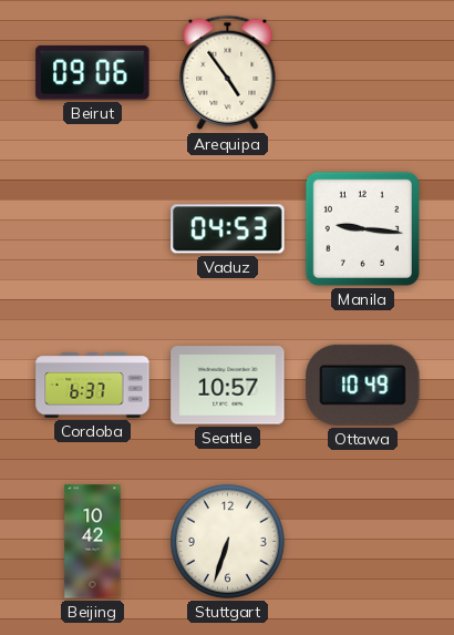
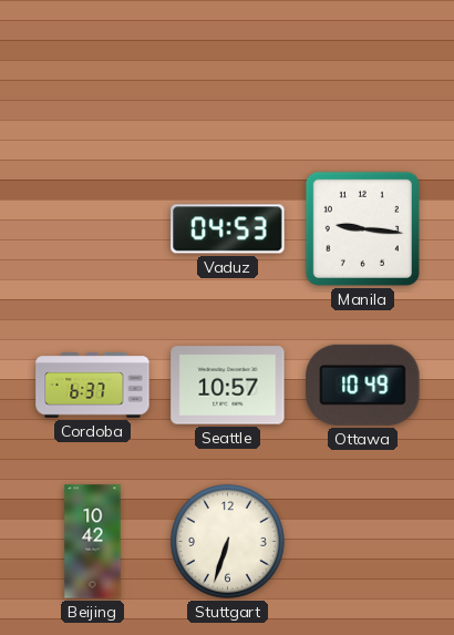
Beirut: 09:06 -> none (93, 73)
Arequipa: 4:54 -> none (228, 73)
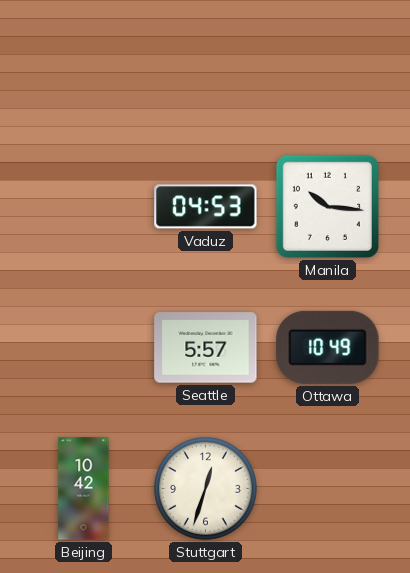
Manila: 9:16 -> 10:16 (327, 206)
Cordoba: 6:37 -> none (93, 386)
Seattle: 10:57 -> 5:57 (206, 348)
Stuttgart: 6:33 -> 12:33 (205, 488)
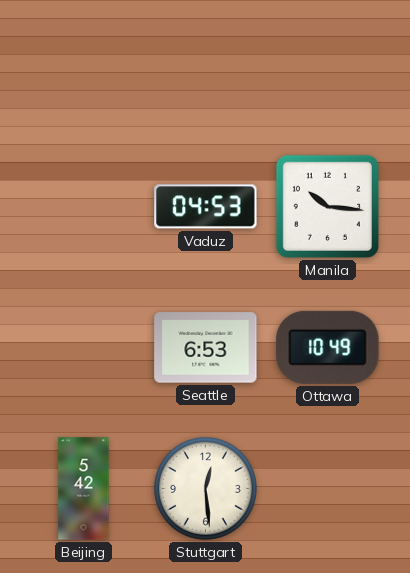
Seattle: 5:57 -> 6:53 (206, 348)
Beijing: 10:42 -> 5:42 (84, 489)
Stuttgart: 12:33 -> 12:29 (205, 488)
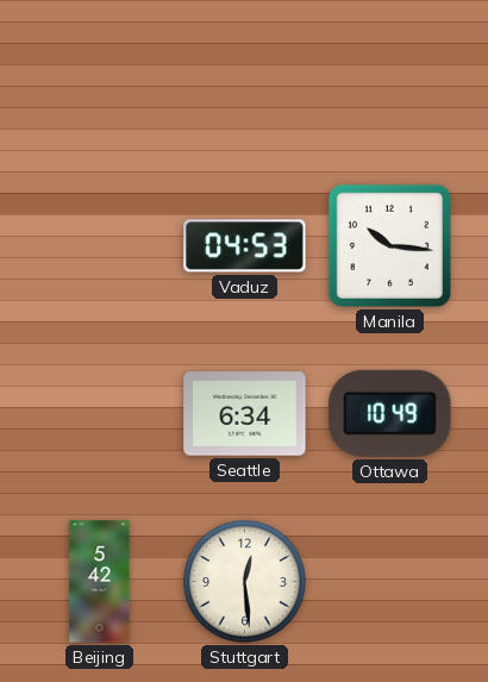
Seattle: 6:53 -> 6:34 (245, 414)
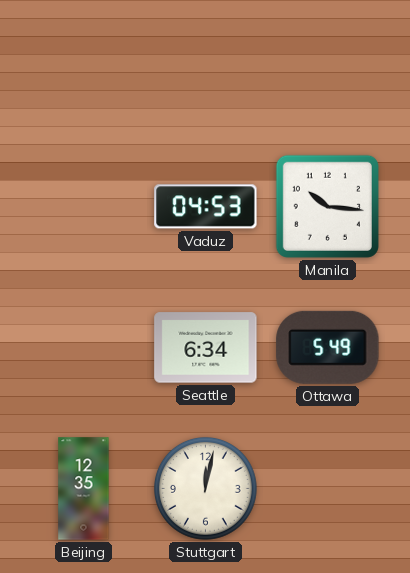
Ottawa: 10:49 -> 5:49 (328, 347)
Beijing: 5:42 -> 12:35 (84, 489)
Stuttgart: 12:29 -> 12:02 (205, 488)
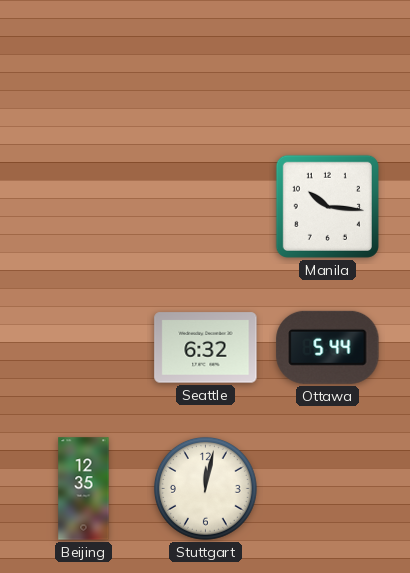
Vaduz: 04:53 -> none (206, 207)
Seattle: 6:34 -> 6:32 (206, 348)
Ottawa: 5:49 -> 5:44 (328, 347)
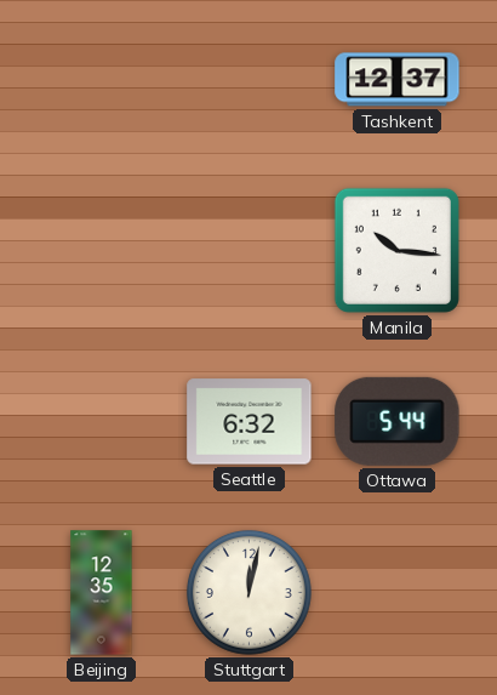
Tashkent: none -> 12:37 (398, 80)
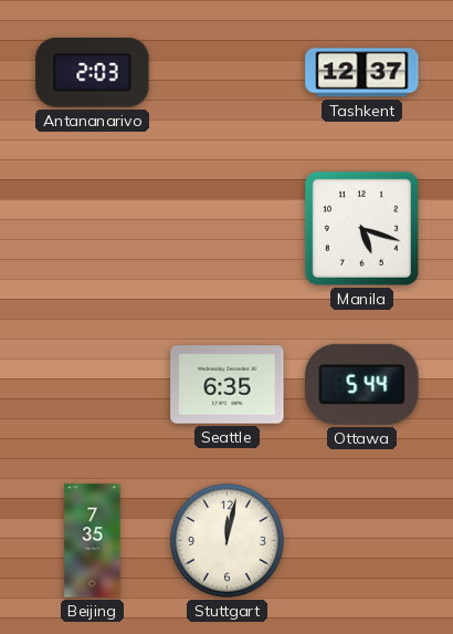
Antananarivo: none -> 2:03 (93, 73)
Manila: 10:16 -> 5:18 (361, 228)
Seattle: 6:32 -> 6:35 (228, 385)
Beijing: 12:35 -> 7:35 (93, 541)
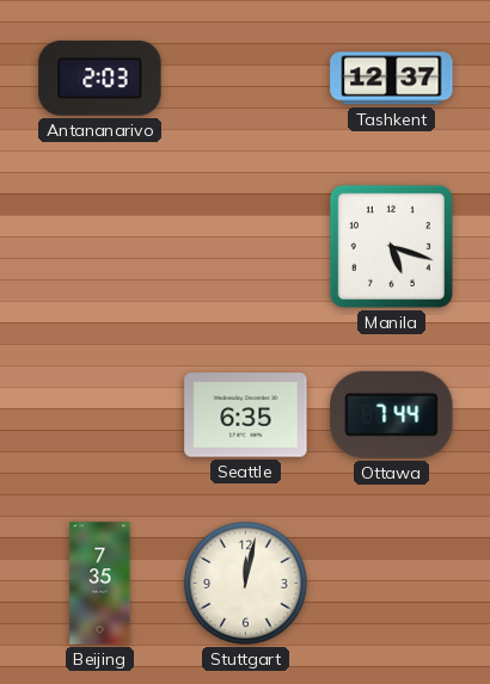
Ottawa: 5:44 -> 7:44 (392, 414)
